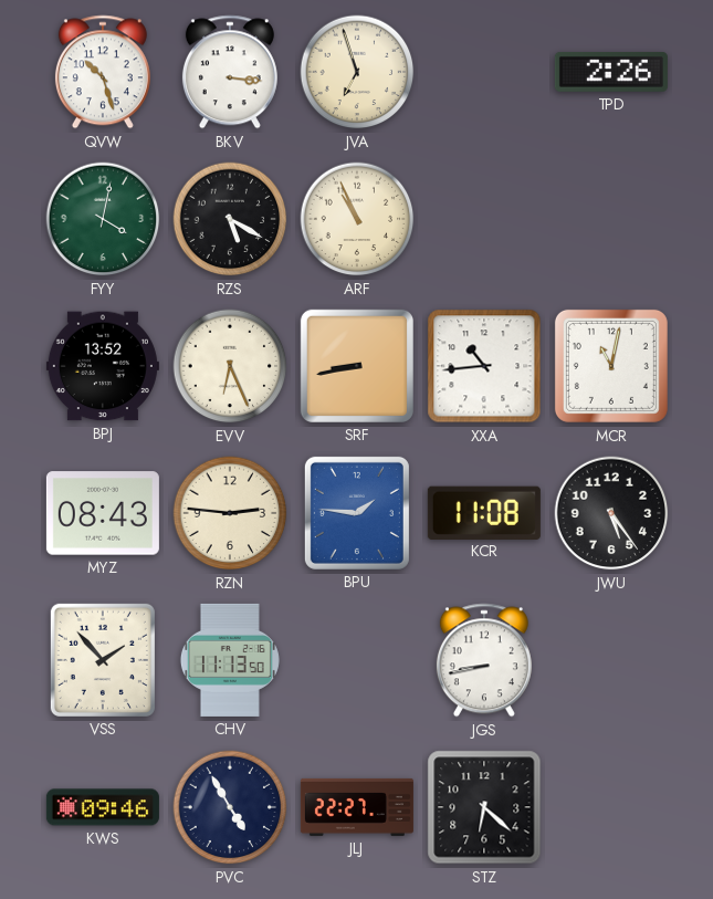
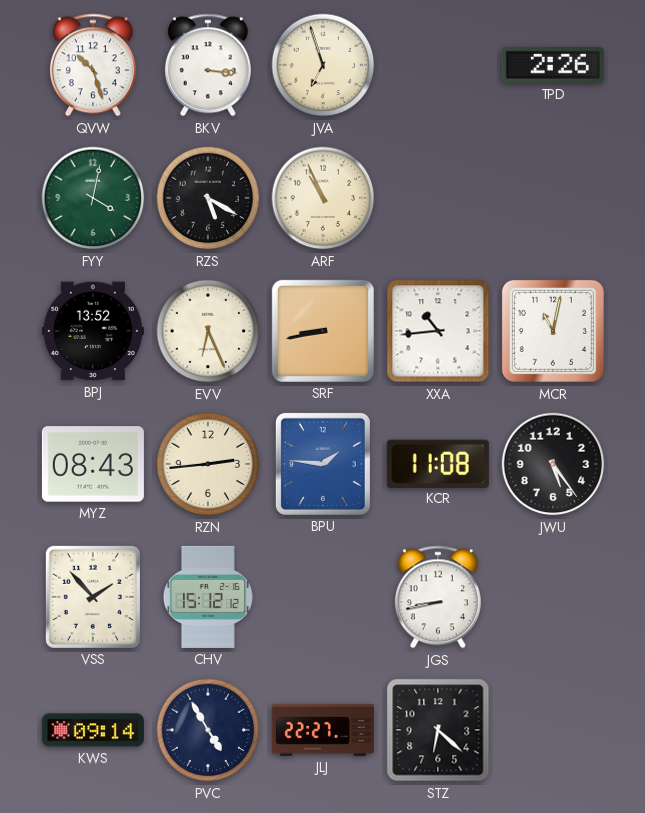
RZN: 2:46 -> 2:44 (208, 464)
CHV: 11:13 -> 15:12 (208, 597)
KWS: 09:46 -> 09:14 (93, 730)
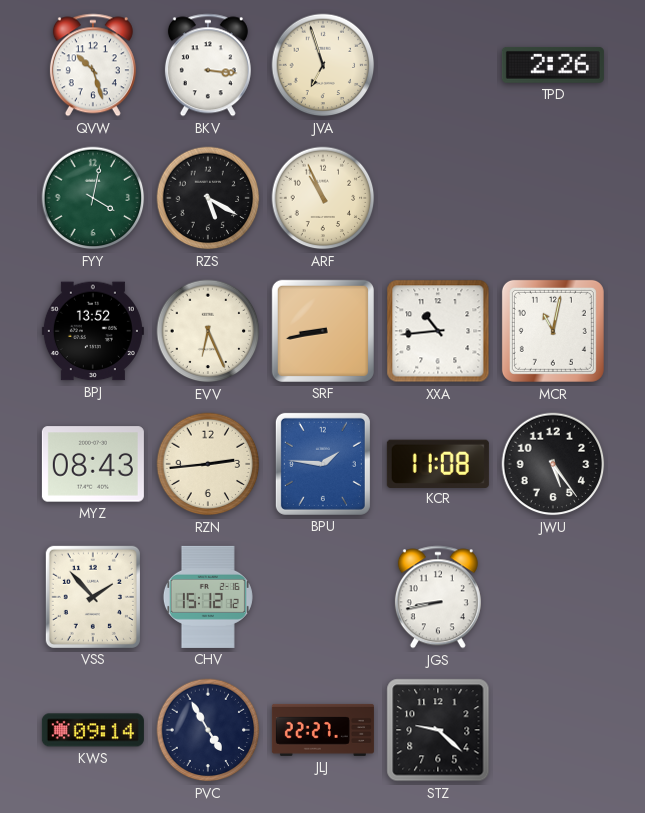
STZ: 6:22 -> 9:22 (438, 730)
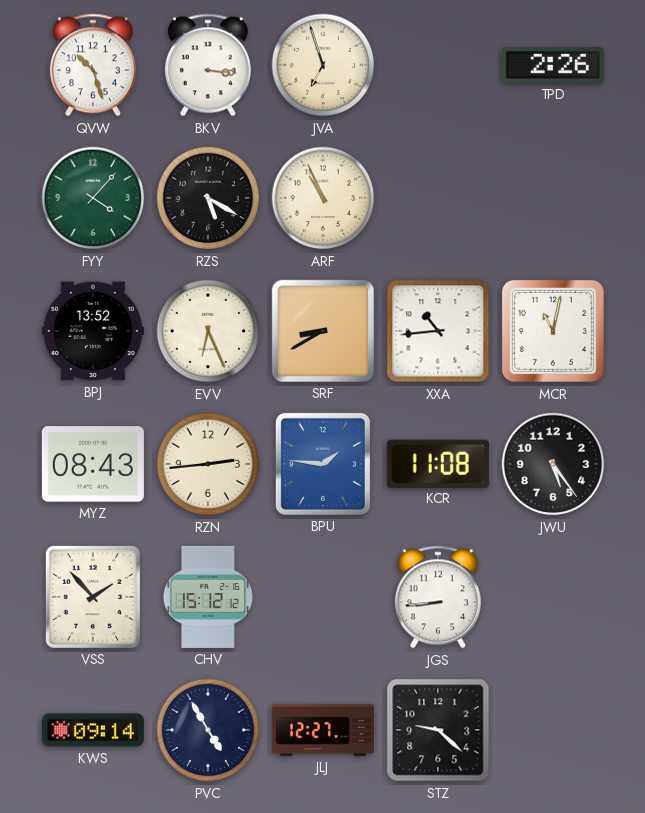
FYY: 4:02 -> 4:07 (93, 198)
SRF: 8:43 -> 8:40 (323, 331)
JGS: 8:43 -> 8:44 (438, 597)
JLJ: 22:27 -> 12:27 (323, 730)
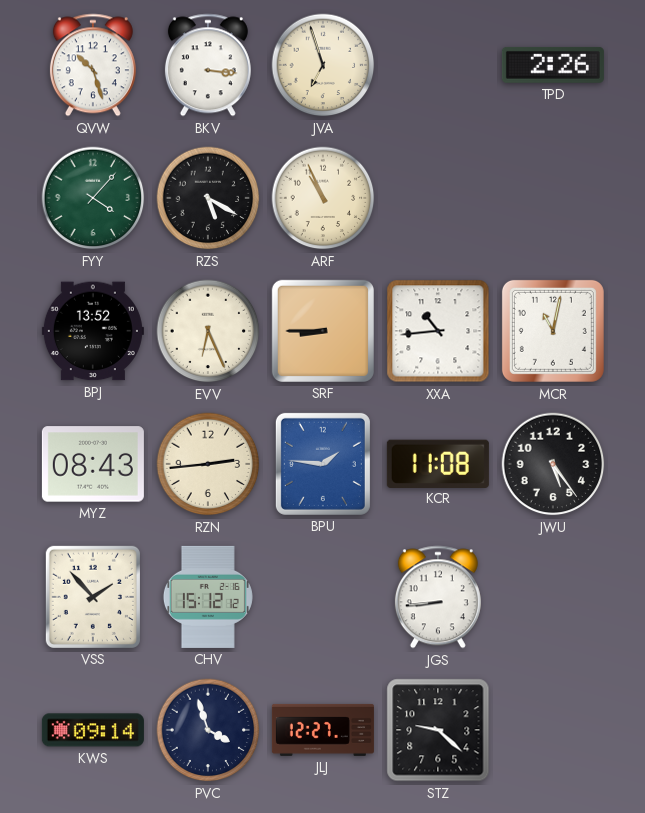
SRF: 8:40 -> 8:45 (323, 331)
PVC: 4:55 -> 3:57 (208, 730)
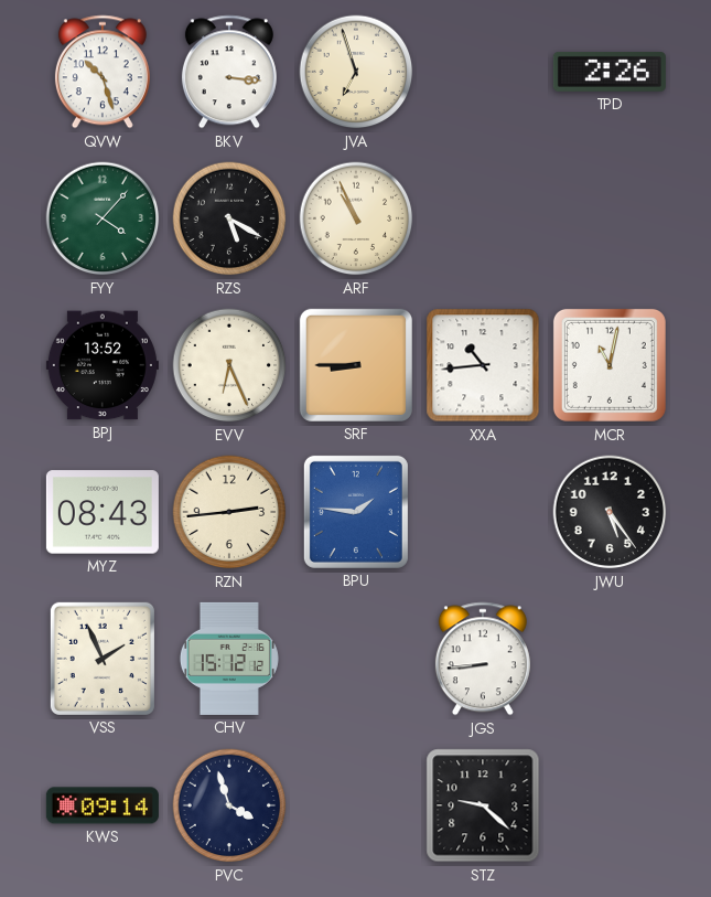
KCR: 11:08 -> none (438, 463)
VSS: 1:53 -> 1:56 (103, 659)
JLJ: 12:27 -> none (323, 730)
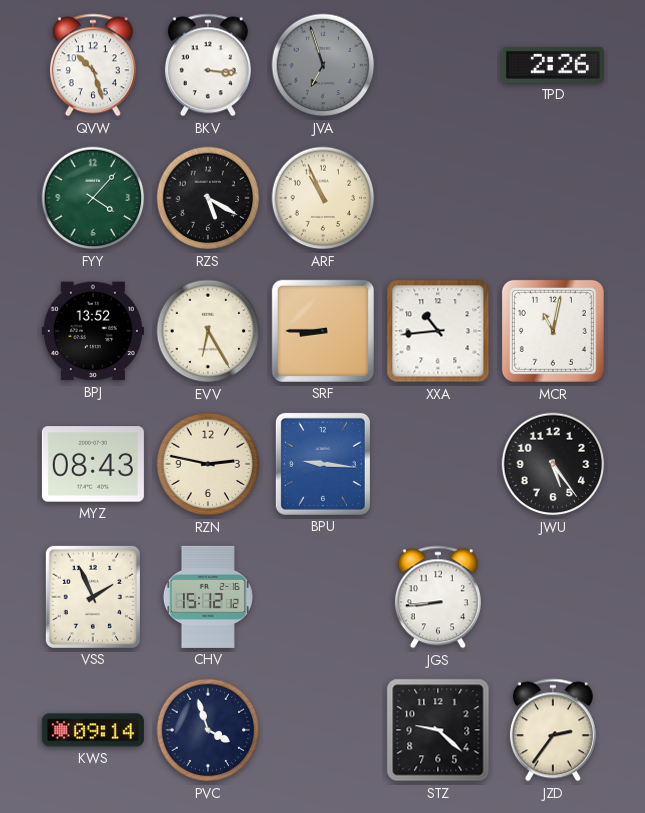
JVA dial: cream -> grey (323, 65)
EVV: 6:26 -> 6:25 (208, 331)
RZN: 2:44 -> 2:47 (208, 464)
BPU: 1:46 -> 9:16 (323, 464)
JZD: none -> 2:36 (553, 730)
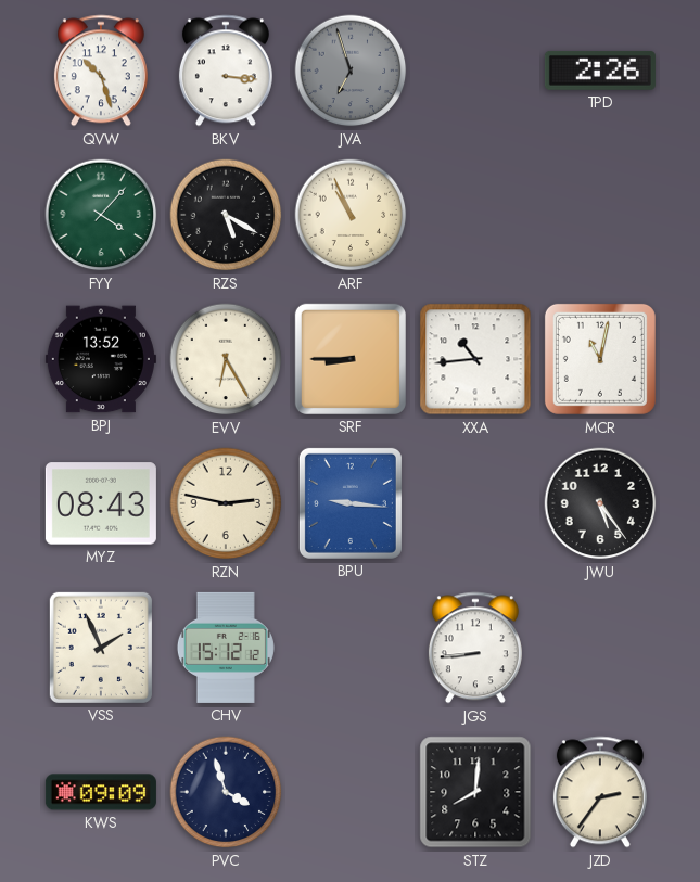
KWS: 09:14 -> 09:09 (101, 792)
STZ: 9:22 -> 8:01 (475, 792)
